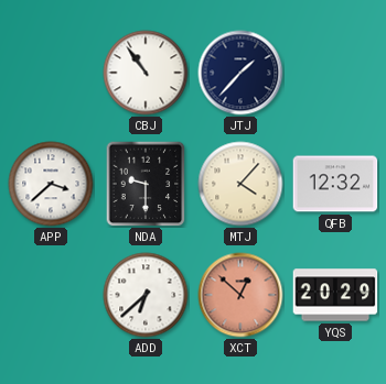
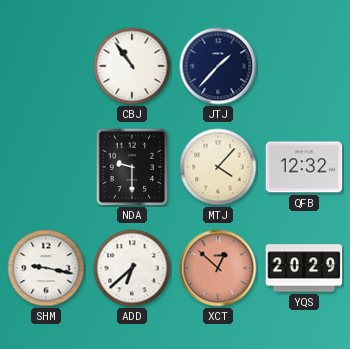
APP: 3:38 -> none (51, 184)
SHM: none -> 9:17 (46, 268)
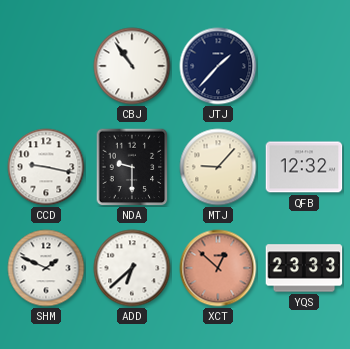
CCD: none -> 9:17 (46, 167)
MTJ: 4:07 -> 9:07 (218, 167)
SHM: 9:17 -> 1:49 (46, 268)
YQS: 20:29 -> 23:33 (304, 268)
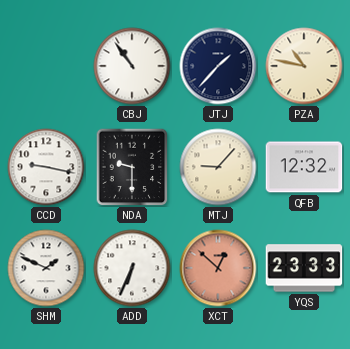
PZA: none -> 10:47 (304, 66)
ADD: 6:38 -> 6:34 (132, 268)
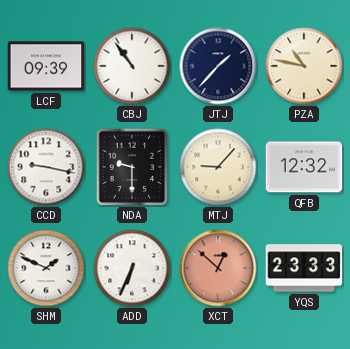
LCF: none -> 09:39 (46, 66)
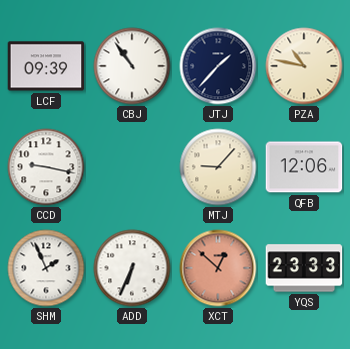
NDA: 9:30 -> none (132, 167)
QFB: 12:32 -> 12:06 (304, 167)
SHM: 1:49 -> 1:56 (46, 268)
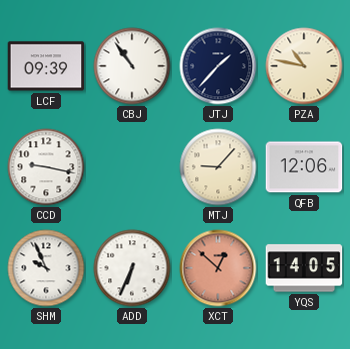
SHM: 1:56 -> 9:56 (46, 268)
YQS: 23:33 -> 14:05 (304, 268)
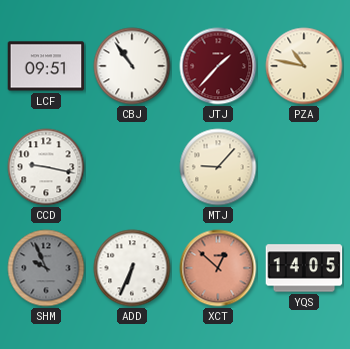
LCF: 09:39 -> 09:51 (46, 66)
JTJ dial: navy -> burgundy (218, 66)
QFB: 12:06 -> none (304, 167)
SHM dial: white -> grey (46, 268)
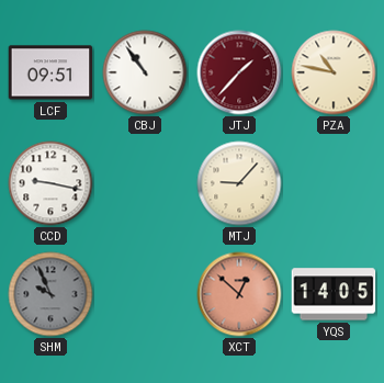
ADD: 6:34 -> none (132, 268)
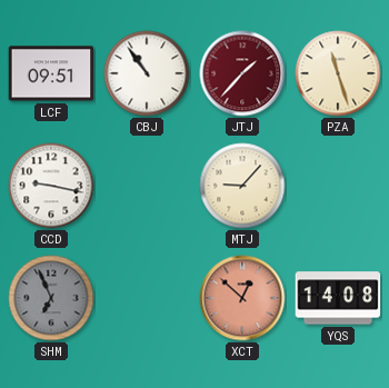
PZA: 10:47 -> 11:27 (338, 73)
SHM: 9:56 -> 6:56 (51, 298)
YQS: 14:05 -> 14:08 (338, 298)
